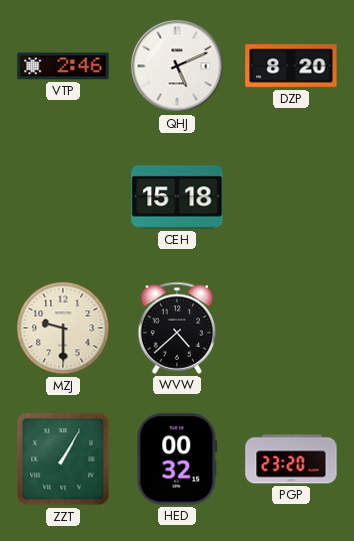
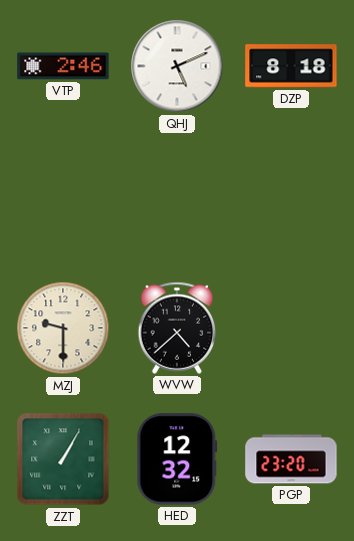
DZP: 8:20 -> 8:18 (291, 66)
CEH: 15:18 -> none (177, 197)
HED: 00:32 -> 12:32 (177, 459)
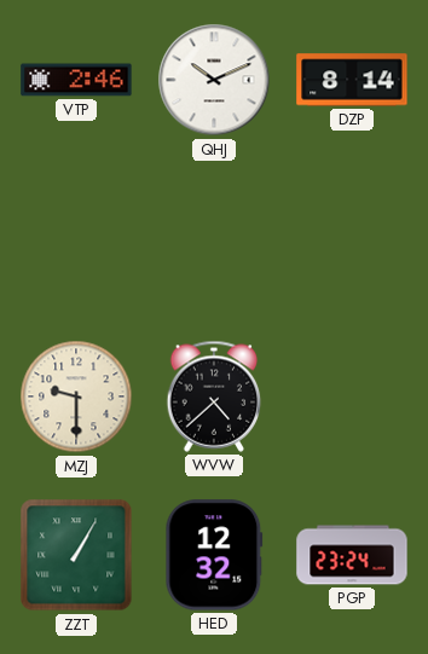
QHJ: 5:11 -> 10:11 (214, 80)
DZP: 8:18 -> 8:14 (352, 80)
PGP: 23:20 -> 23:24 (352, 555)
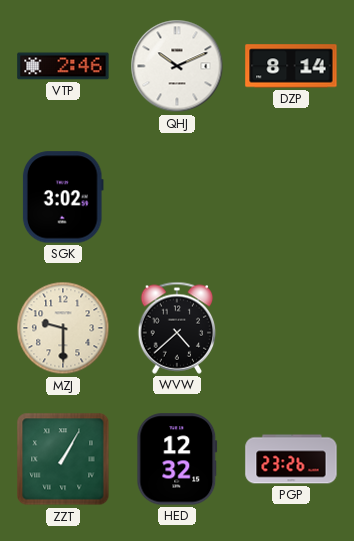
SGK: none -> 3:02 (63, 197)
PGP: 23:24 -> 23:26 (291, 459)
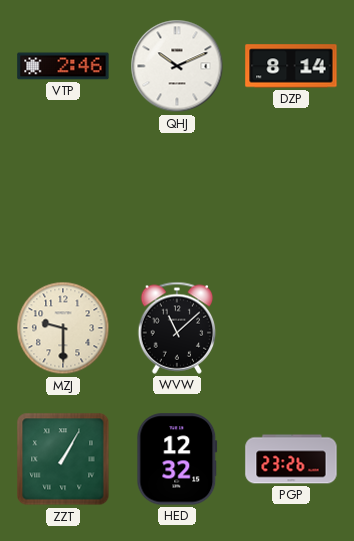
SGK: 3:02 -> none (63, 197)
WVW: 4:38 -> 11:08 (177, 328)
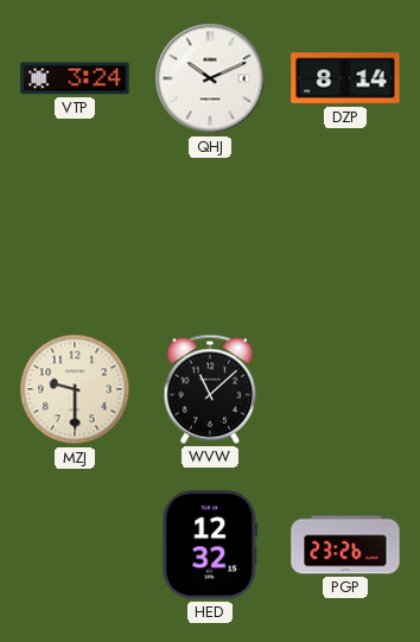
VTP: 2:46 -> 3:24 (75, 78)
ZZT: 1:05 -> none (63, 459)
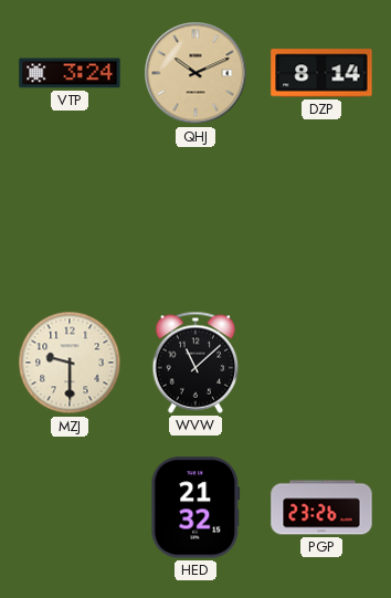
QHJ dial: white -> champagne (196, 73)
HED: 12:32 -> 21:32 (196, 507)
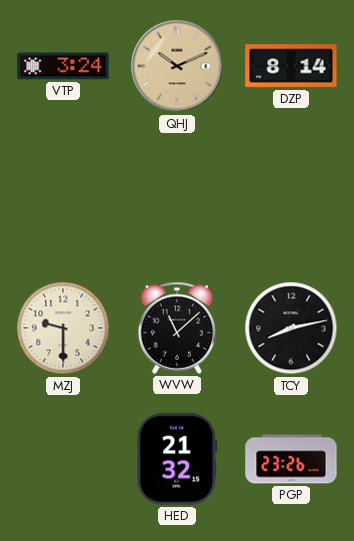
TCY: none -> 8:13 (291, 328)
